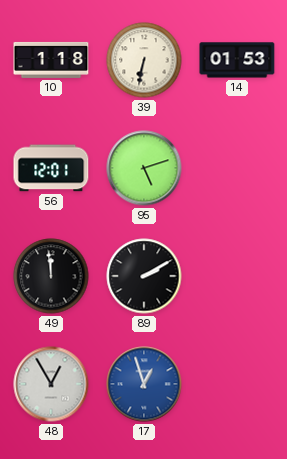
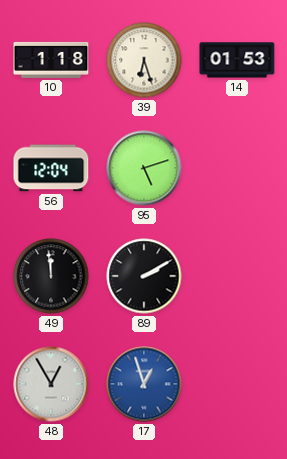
39: 6:32 -> 6:27 (144, 60)
56: 12:01 -> 12:04 (51, 168)
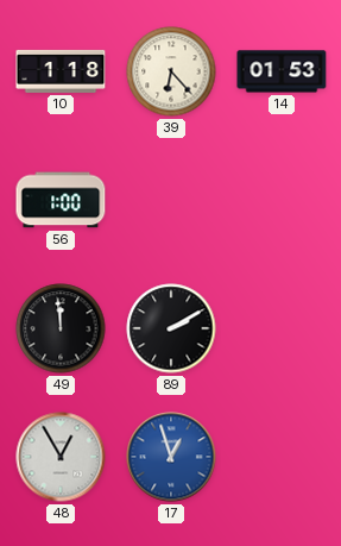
39: 6:27 -> 6:23 (171, 71)
56: 12:04 -> 1:00 (61, 200)
95: 5:12 -> none (144, 168)
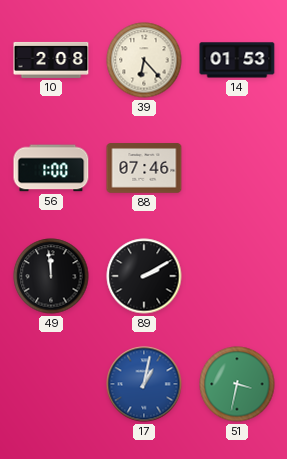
10: 1:18 -> 2:08 (51, 60)
88: none -> 07:46 (144, 168)
48: 12:55 -> none (61, 457)
17: 12:57 -> 1:02 (144, 384)
51: none -> 3:32 (237, 384)
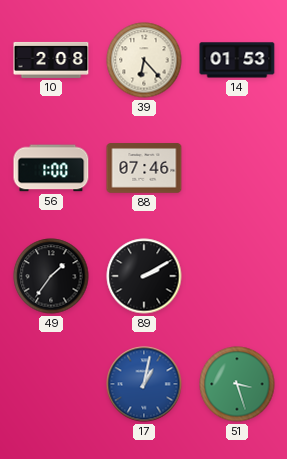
49: 11:59 -> 1:36 (51, 276)
51: 3:32 -> 3:27 (237, 384)
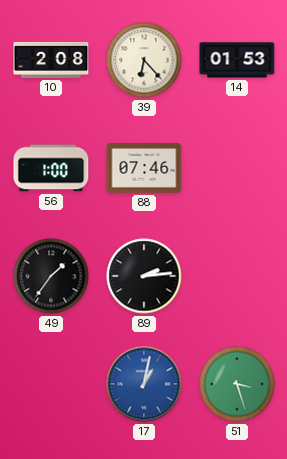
89: 2:10 -> 2:14 (144, 276)
